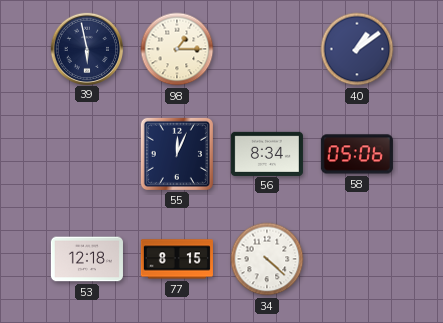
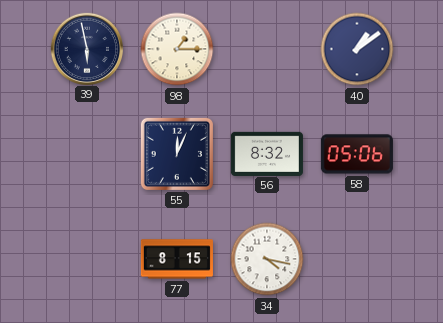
56: 8:34 -> 8:32 (267, 153)
53: 12:18 -> none (87, 259)
34: 4:22 -> 4:17 (267, 259)
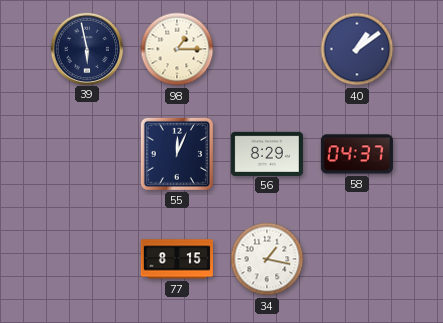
56: 8:32 -> 8:29 (267, 153)
58: 05:06 -> 04:37 (357, 154)
34: 4:17 -> 1:17 (267, 259)
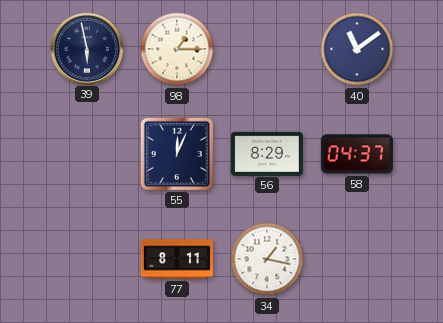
40: 1:09 -> 11:09 (357, 49)
77: 8:15 -> 8:11 (177, 259)
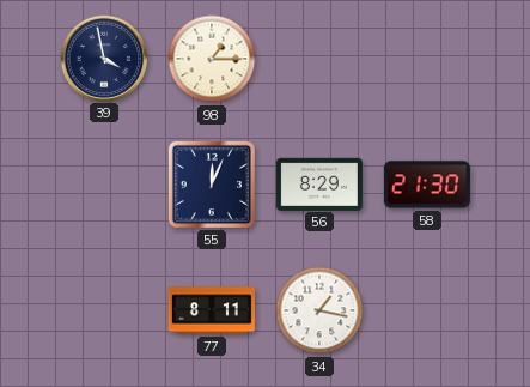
39: 5:58 -> 3:58 (103, 58)
40: 11:09 -> none (357, 49)
58: 04:37 -> 21:30 (427, 185)
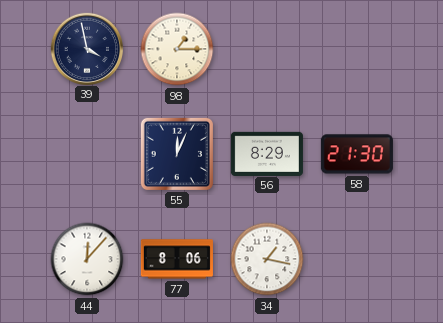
44: none -> 12:07 (87, 259)
77: 8:11 -> 8:06 (177, 259)
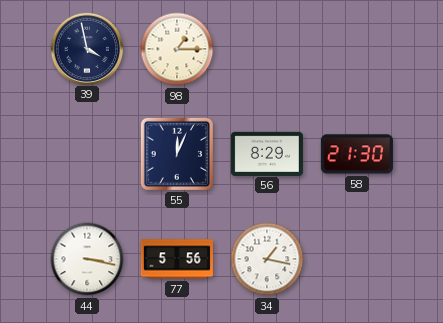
44: 12:07 -> 3:17 (87, 259)
77: 8:06 -> 5:56 (177, 259)
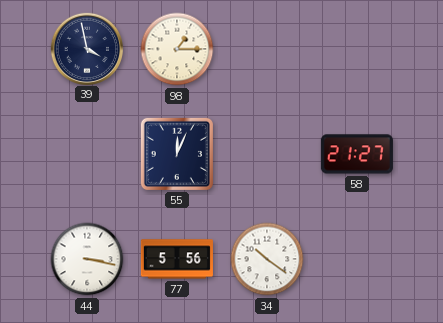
56: 8:29 -> none (267, 153)
58: 21:30 -> 21:27 (357, 154)
34: 1:17 -> 10:21 (267, 259)
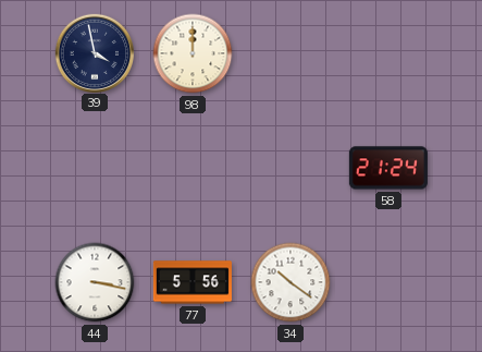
98: 1:15 -> 12:00 (193, 53)
55: 12:04 -> none (177, 154)
58: 21:27 -> 21:24 (388, 168)
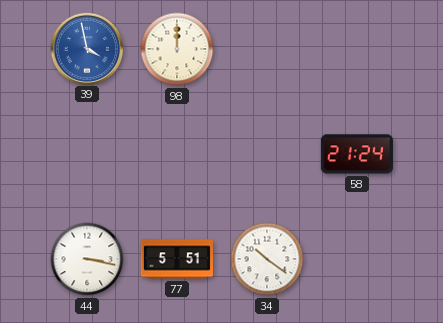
39 dial: navy -> blue (86, 48)
77: 5:56 -> 5:51 (177, 259)
